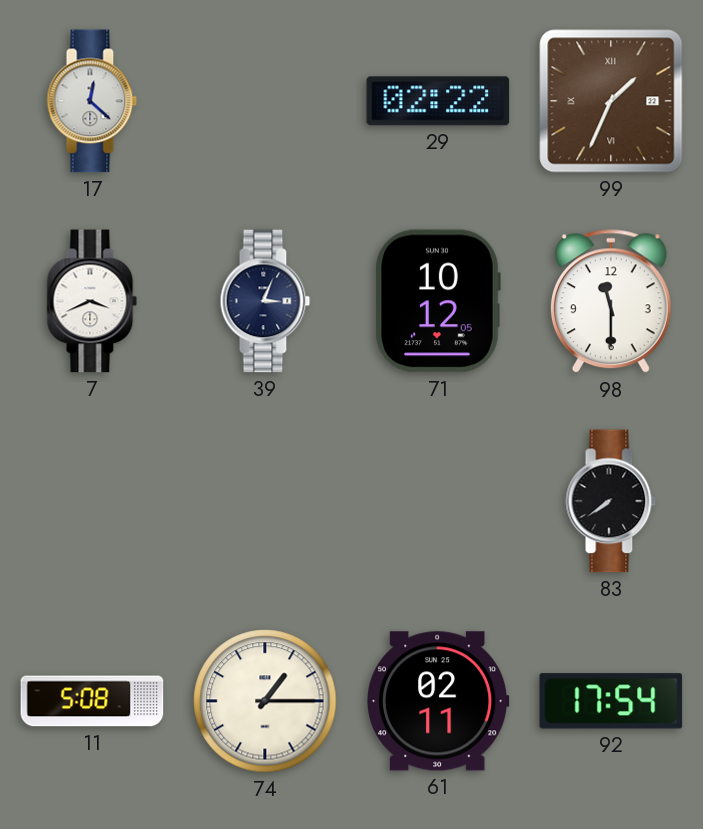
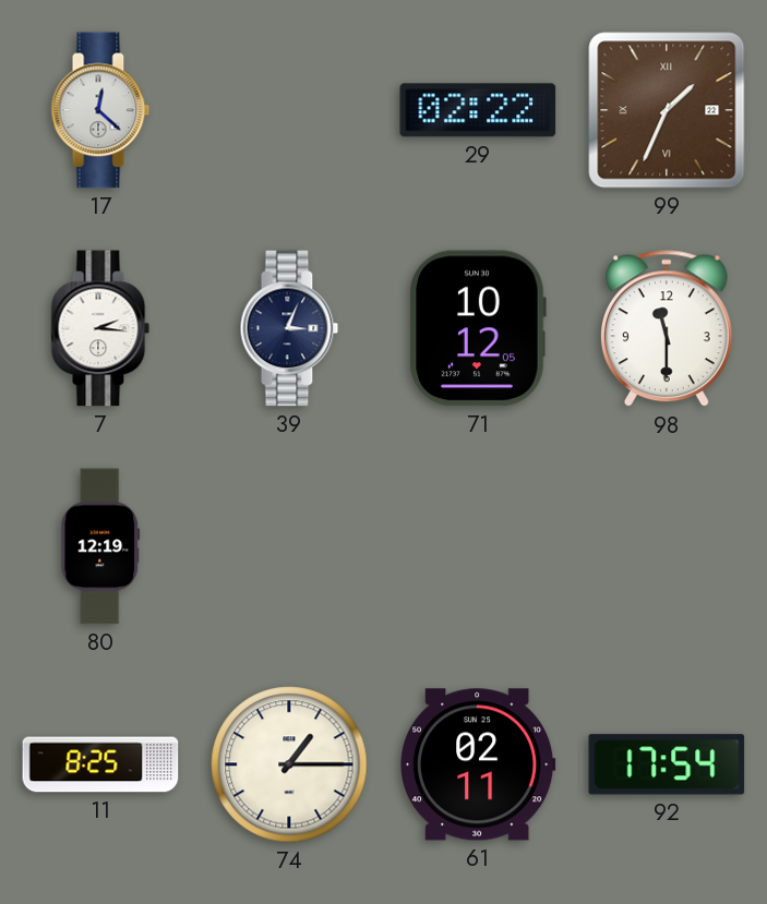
7: 3:41 -> 2:16 (100, 328)
80: none -> 12:19 (100, 546)
83: 7:39 -> none (611, 501)
11: 5:08 -> 8:25 (100, 764)
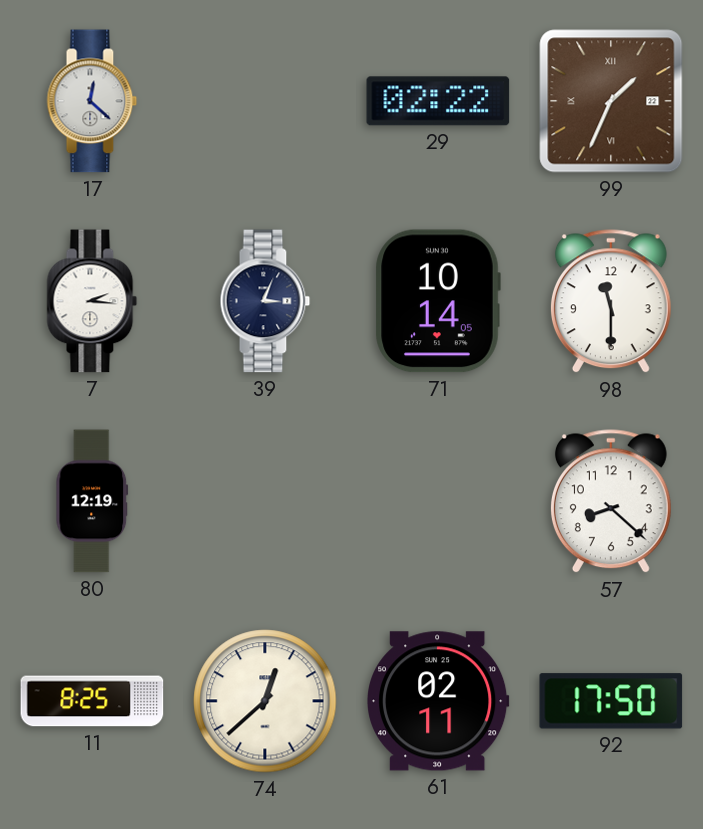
71: 10:12 -> 10:14 (438, 301)
57: none -> 8:22 (611, 502)
74: 1:15 -> 12:38 (265, 701)
92: 17:54 -> 17:50 (611, 701)
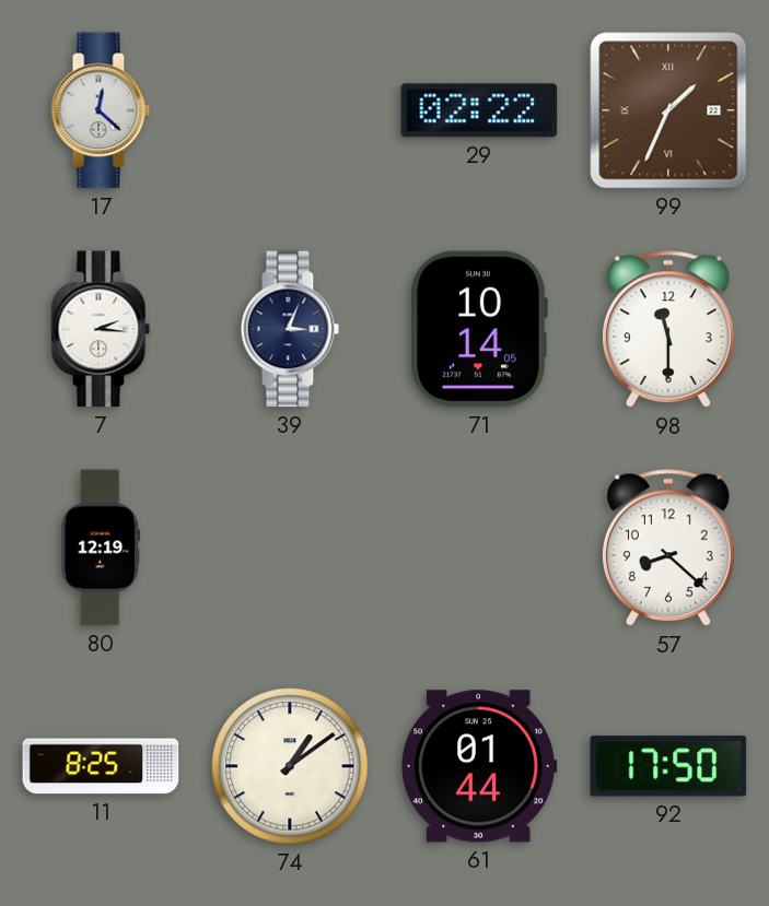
74: 12:38 -> 1:09 (290, 766)
61: 02:11 -> 01:44 (480, 766)
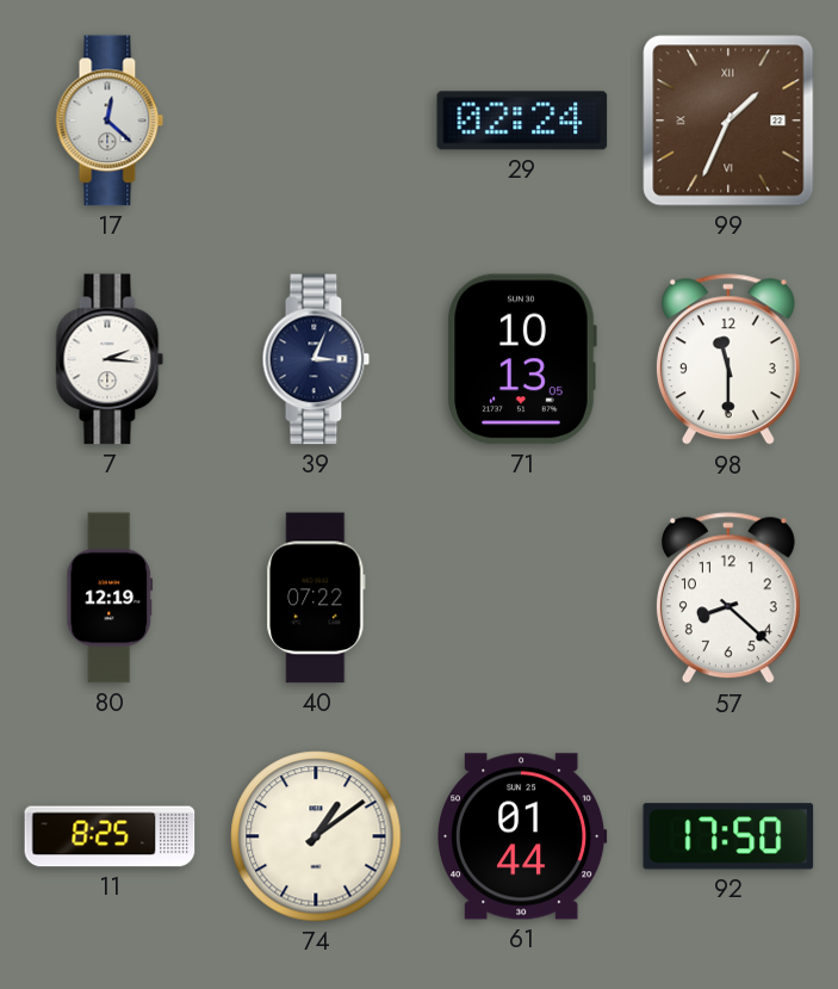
29: 02:22 -> 02:24 (522, 120)
71: 10:14 -> 10:13 (522, 359)
40: none -> 07:22 (316, 598)
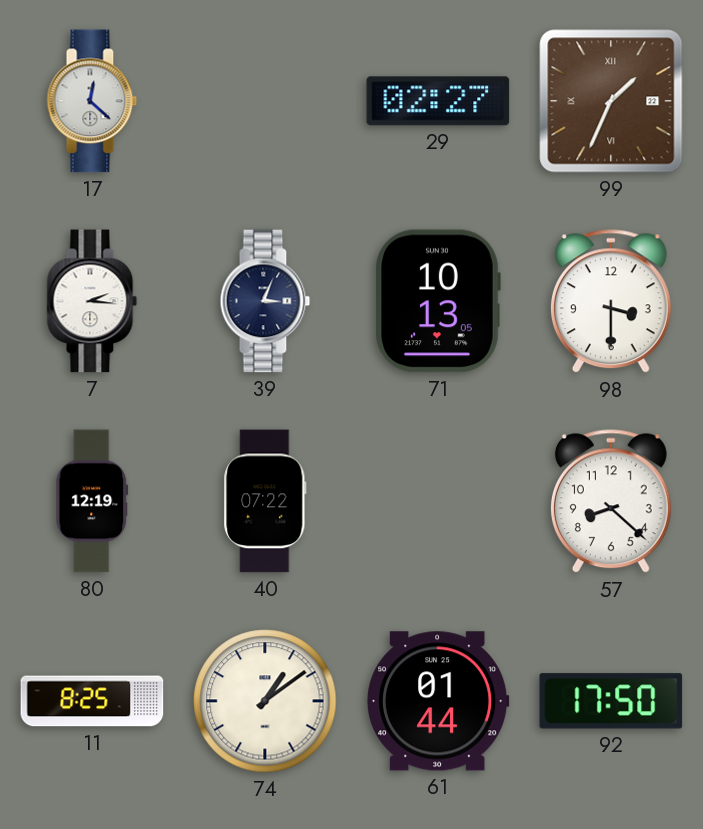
29: 02:24 -> 02:27 (438, 101)
98: 11:30 -> 3:30 (611, 302)
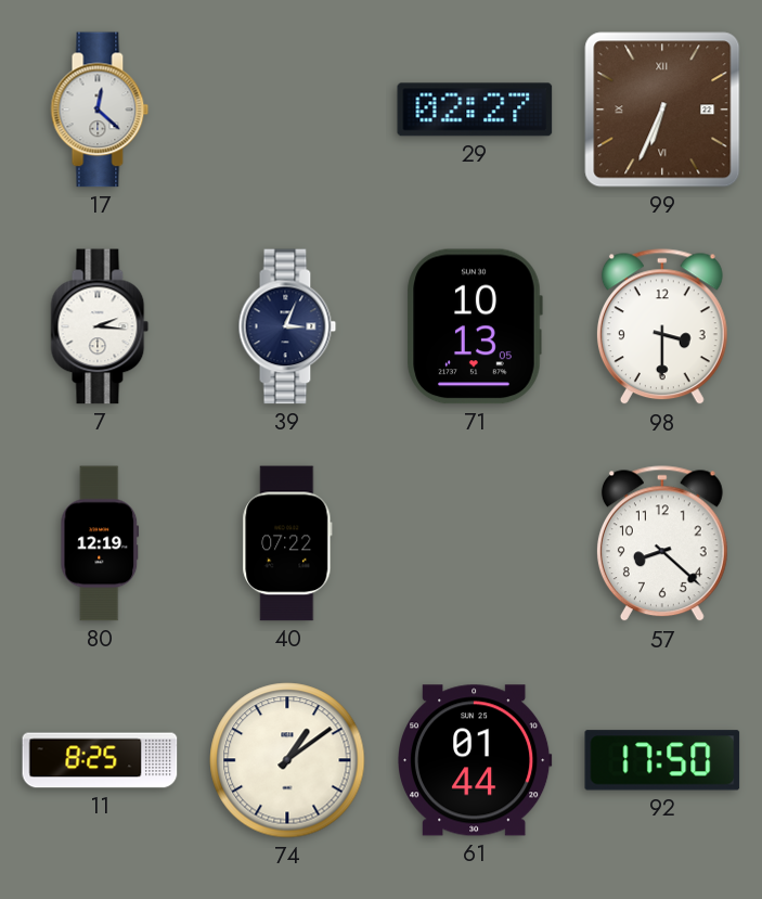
99: 1:34 -> 6:34 (662, 110)
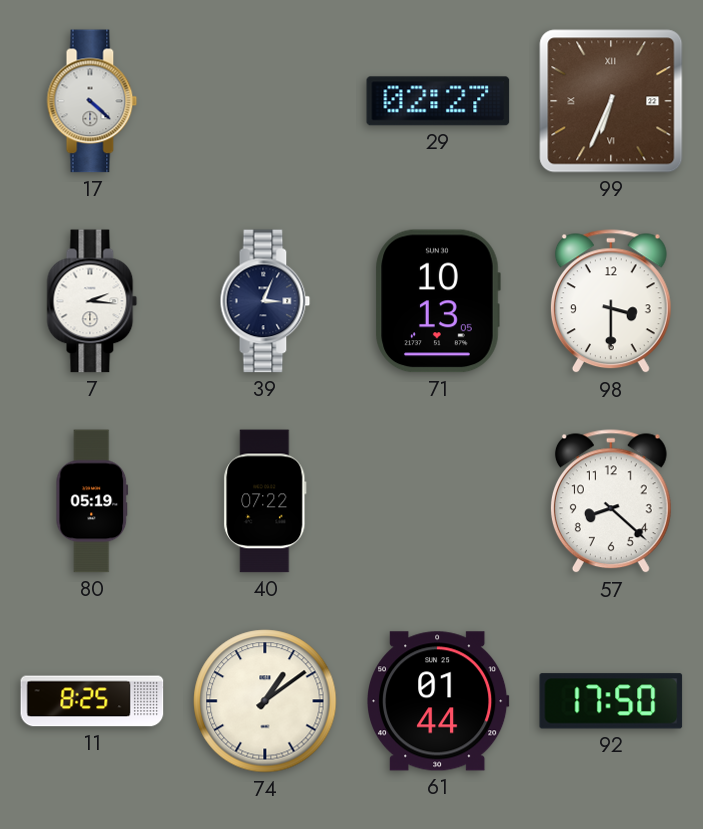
17: 12:22 -> 4:22 (92, 101)
80: 12:19 -> 05:19 (92, 501)
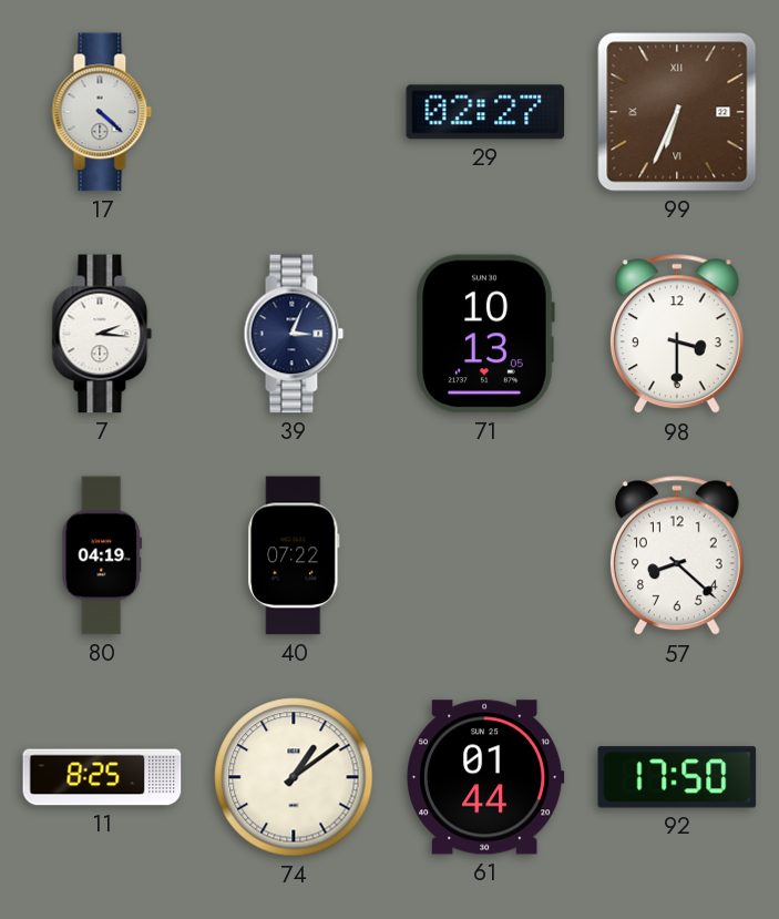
80: 05:19 -> 04:19 (102, 555)
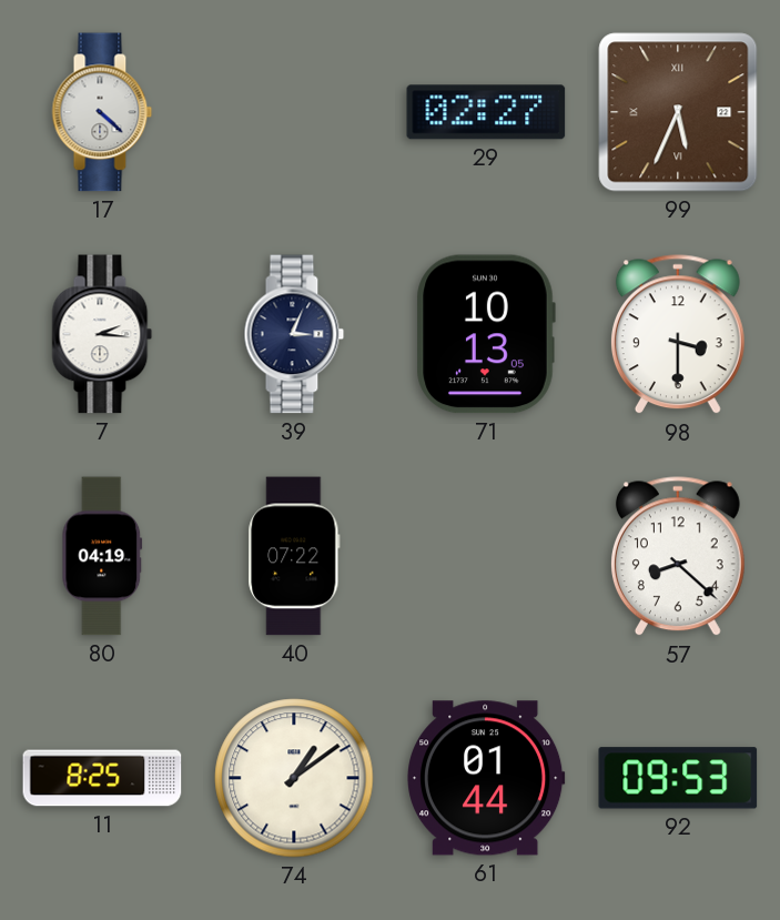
99: 6:34 -> 5:34 (678, 112)
92: 17:50 -> 09:53 (678, 778)
